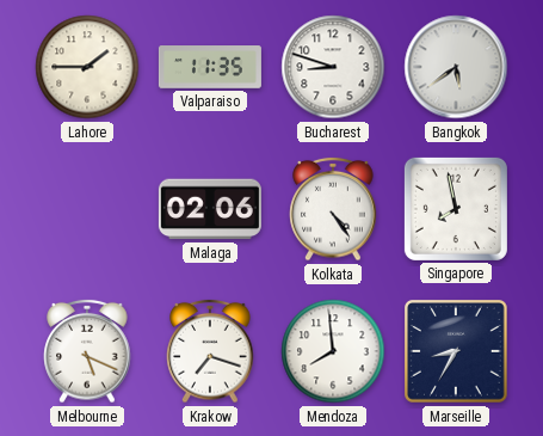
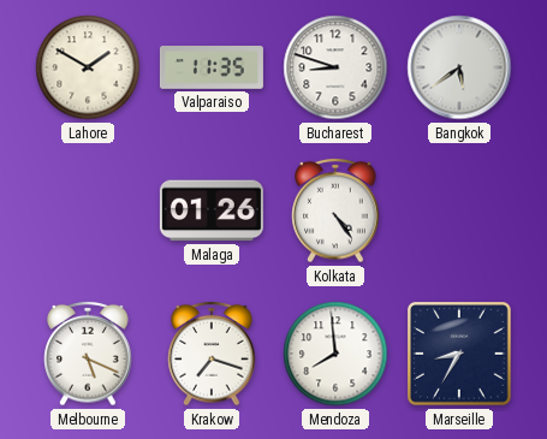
Lahore: 1:45 -> 1:50 (88, 67)
Malaga: 02:06 -> 01:26 (212, 210)
Singapore: 7:58 -> none (456, 209)
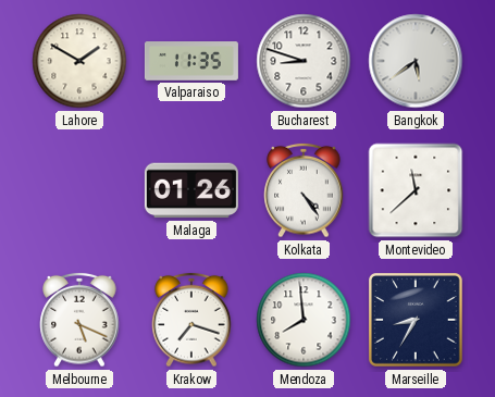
Montevideo: none -> 11:38 (416, 190)
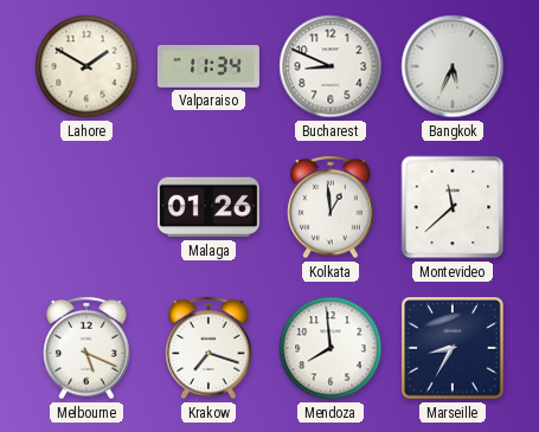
Valparaiso: 11:35 -> 11:34 (208, 66)
Bucharest: 8:48 -> 8:49 (331, 66)
Bangkok: 5:39 -> 5:34 (453, 66)
Kolkata: 4:24 -> 12:59 (331, 207)
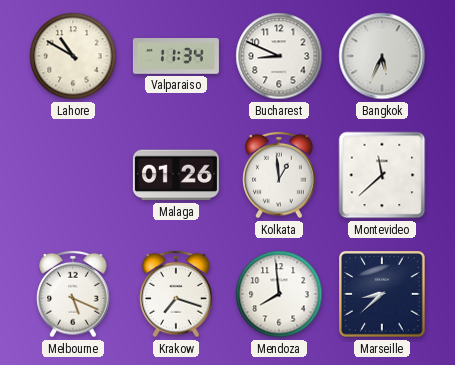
Lahore: 1:50 -> 10:50 (73, 56)
Marseille: 8:35 -> 8:38 (383, 295)
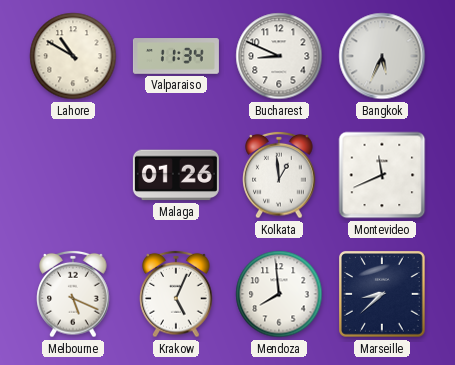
Montevideo: 11:38 -> 11:41 (382, 175)
Krakow: 7:18 -> 5:04 (176, 294)
